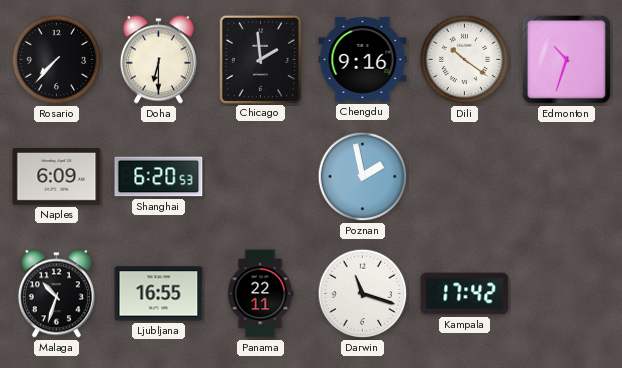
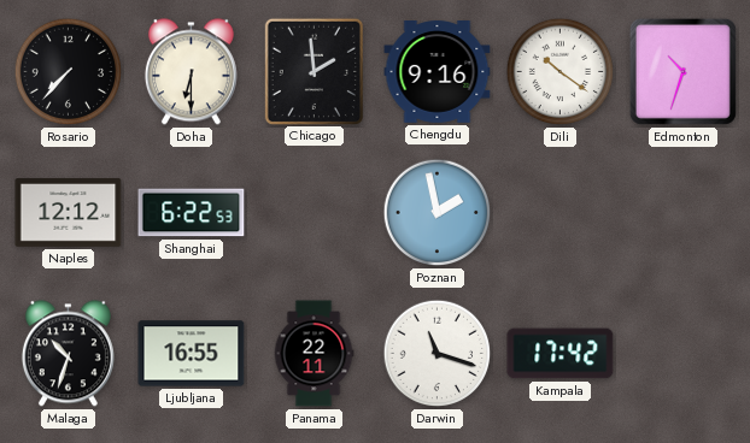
Naples: 6:09 -> 12:12 (69, 213)
Shanghai: 6:20 -> 6:22 (192, 213)
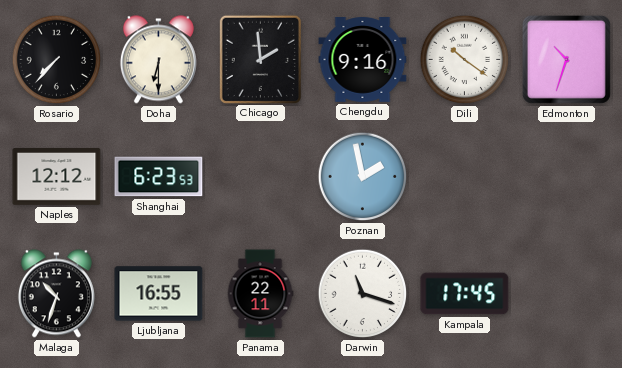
Shanghai: 6:22 -> 6:23 (159, 177)
Kampala: 17:42 -> 17:45 (465, 294)
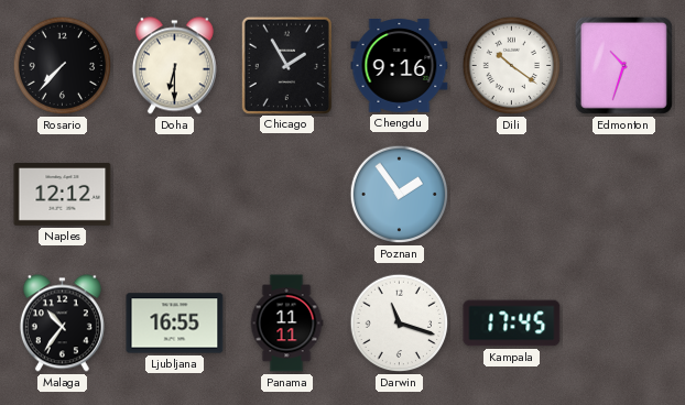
Chicago: 1:59 -> 1:55 (286, 65)
Shanghai: 6:23 -> none (159, 177)
Poznan: 1:58 -> 1:54 (400, 195)
Malaga: 10:33 -> 10:36 (62, 324)
Panama: 22:11 -> 11:11 (286, 324)
